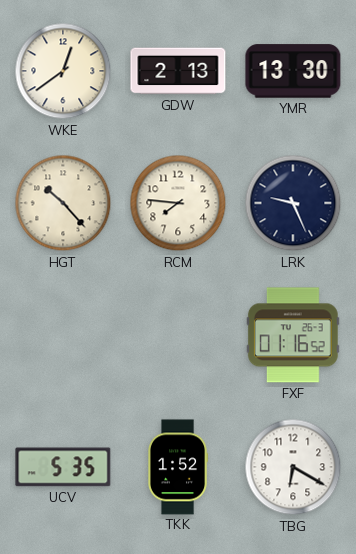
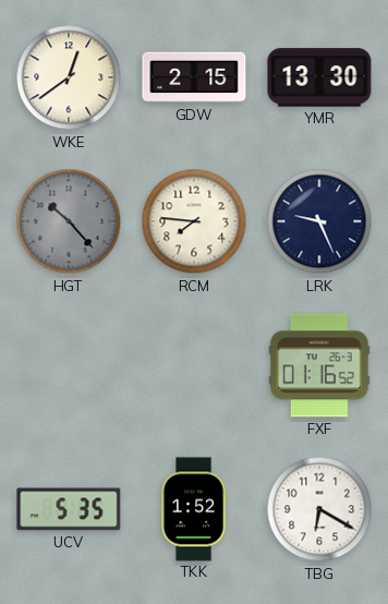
GDW: 2:13 -> 2:15 (194, 77)
HGT dial: cream -> grey (69, 221)
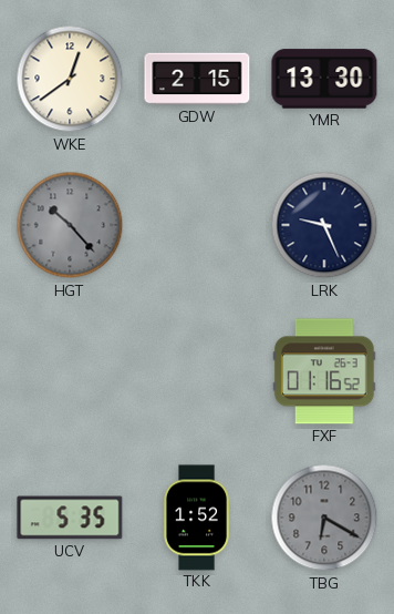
RCM: 7:46 -> none (194, 221)
TBG dial: white -> grey (324, 518)
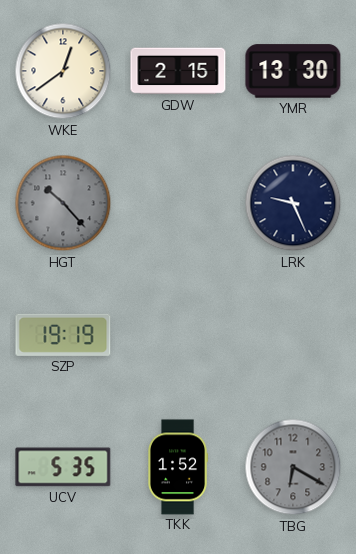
SZP: none -> 19:19 (63, 335)
FXF: 01:16 -> none (324, 371)
